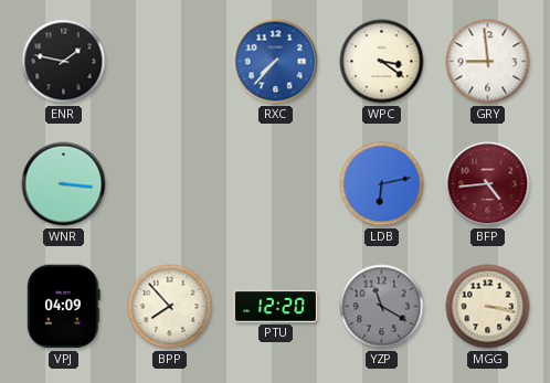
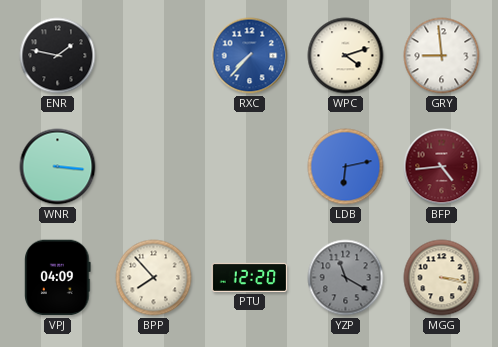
WPC: 3:21 -> 4:12 (346, 56)
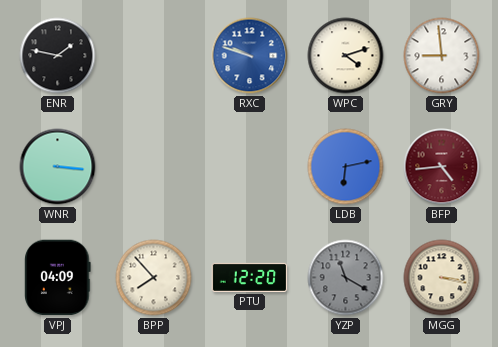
RXC: 7:37 -> 9:48 (250, 56)
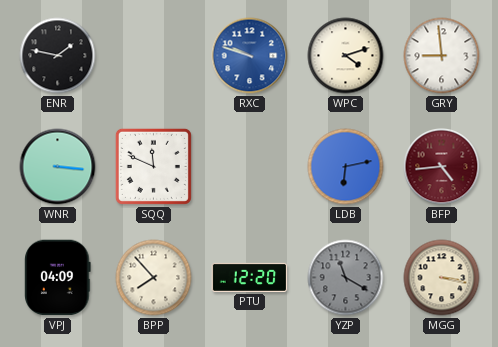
SQQ: none -> 11:49 (153, 166)
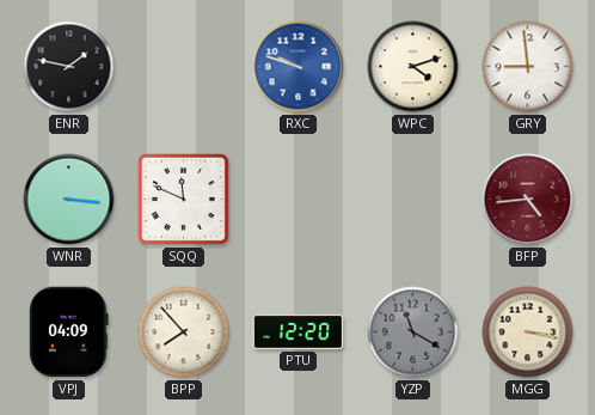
LDB: 6:13 -> none (346, 167)
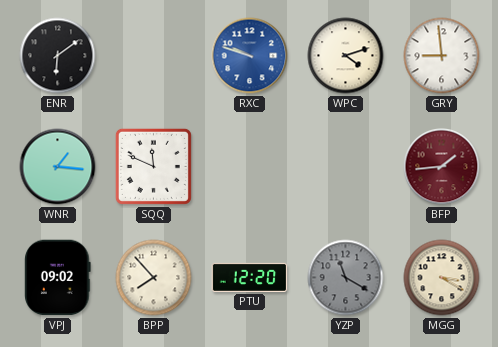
ENR: 1:47 -> 6:09 (58, 56)
WNR: 3:16 -> 1:16 (58, 167)
BFP: 4:44 -> 1:44 (442, 167)
VPJ: 04:09 -> 09:02 (58, 278)
MGG: 3:17 -> 3:20 (442, 278)
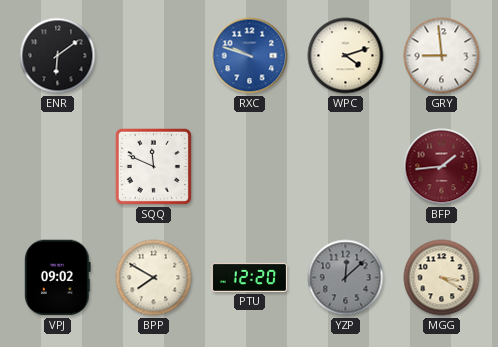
WNR: 1:16 -> none (58, 167)
BPP: 7:53 -> 7:50 (154, 278)
YZP: 11:20 -> 12:08 (346, 278)
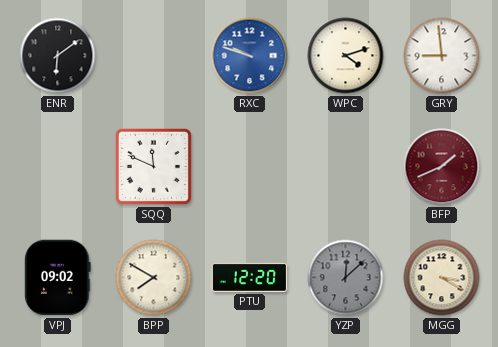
BFP: 1:44 -> 1:41 (442, 167)
